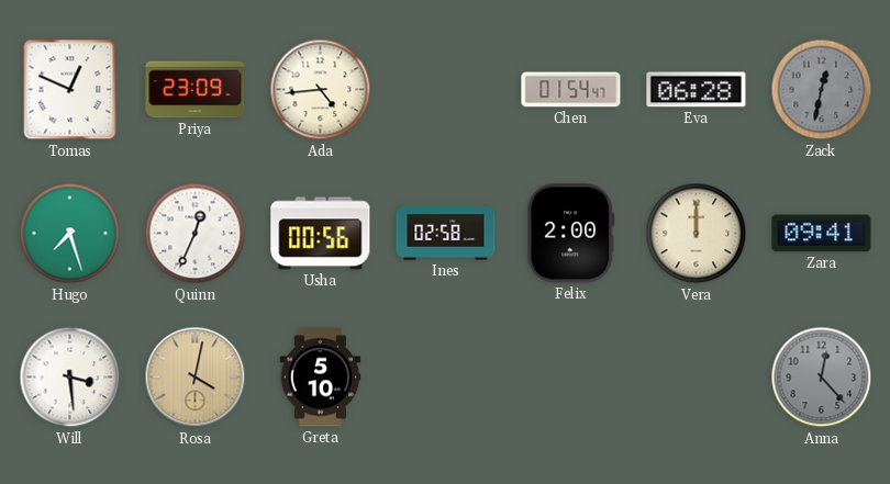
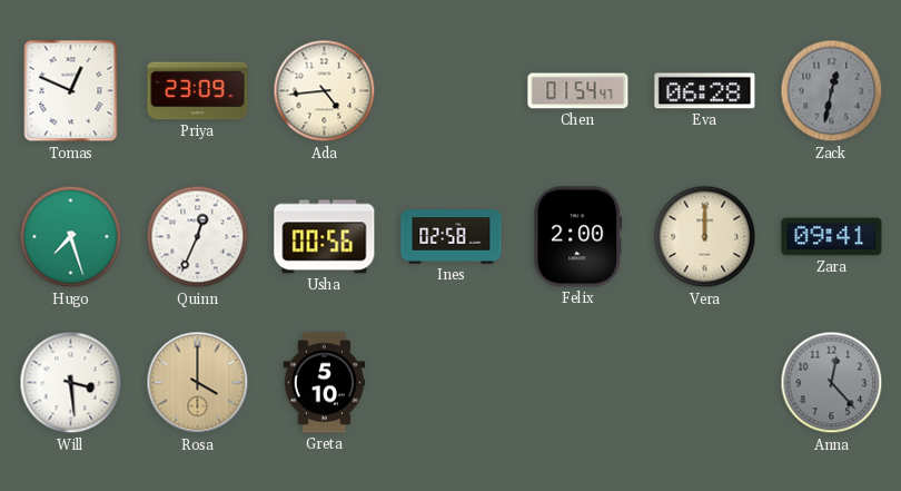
Rosa: 4:02 -> 4:00 (198, 383)
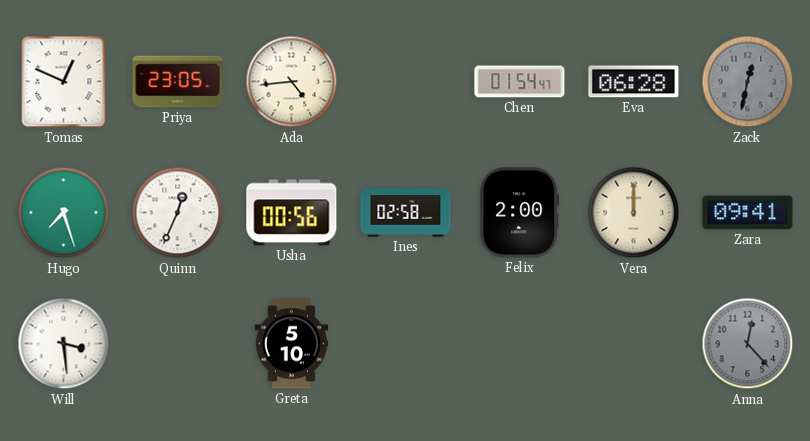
Priya: 23:09 -> 23:05 (178, 82)
Rosa: 4:00 -> none (198, 383)
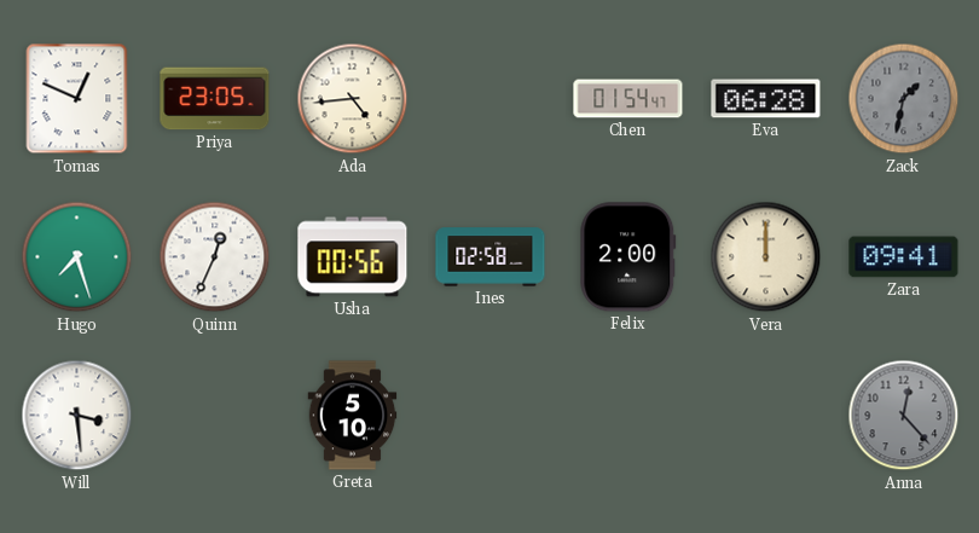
Zack: 12:32 -> 1:32 (904, 99)
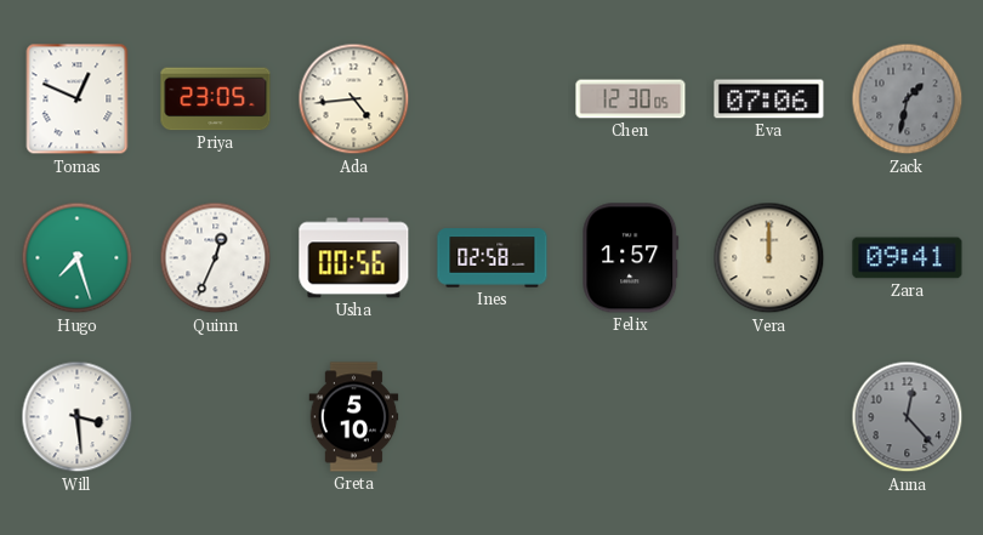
Chen: 01:54 -> 12:30 (631, 99)
Eva: 06:28 -> 07:06 (769, 99)
Felix: 2:00 -> 1:57 (631, 258)
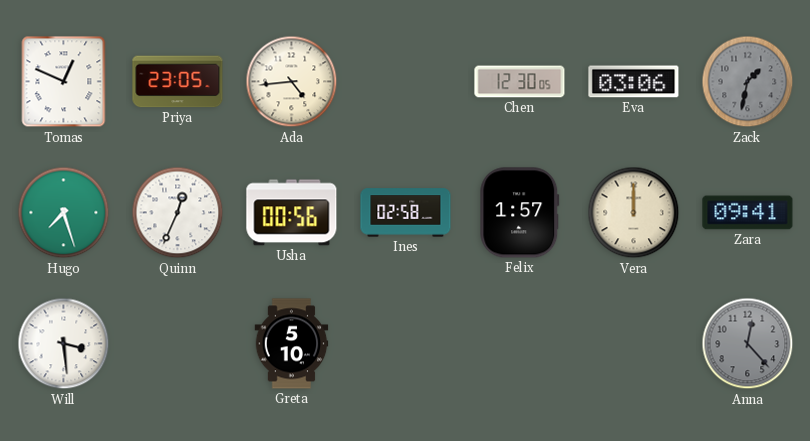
Eva: 07:06 -> 03:06 (634, 82)
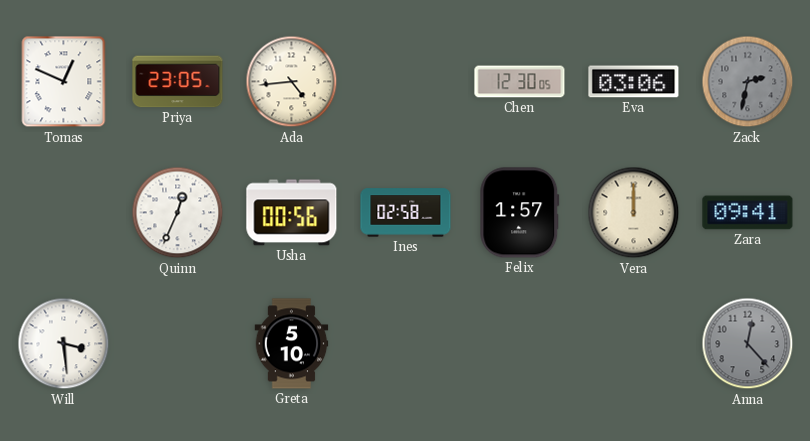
Zack: 1:32 -> 2:32 (748, 82)
Hugo: 7:27 -> none (64, 213)
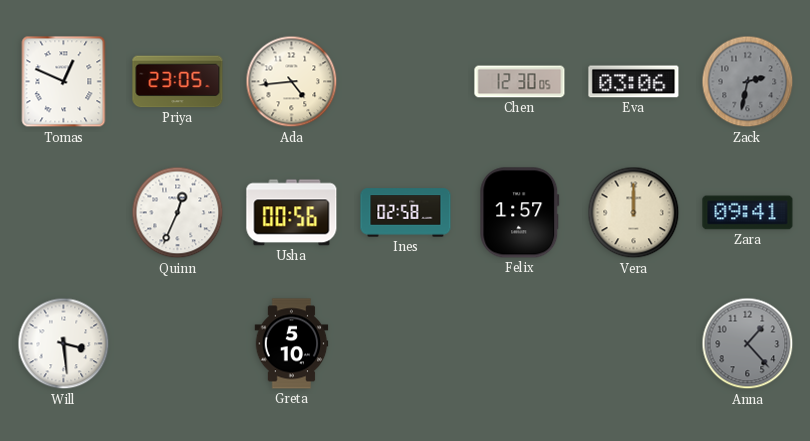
Anna: 12:23 -> 1:23 (748, 344)
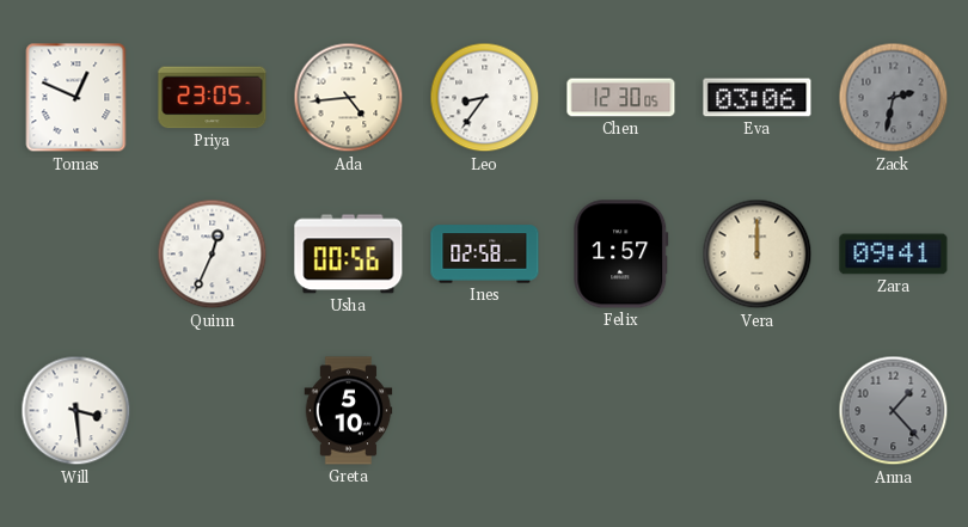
Leo: none -> 8:36 (485, 98)
